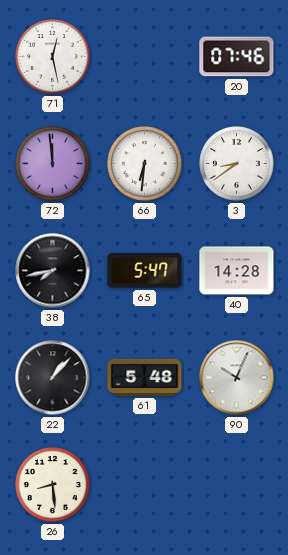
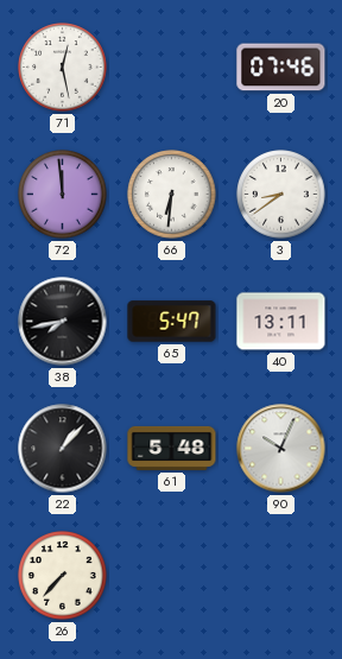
40: 14:28 -> 13:11 (281, 322)
26: 8:29 -> 7:37 (63, 576)
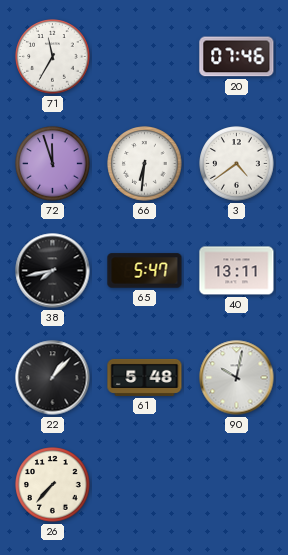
71: 12:28 -> 11:35 (53, 57)
72: 11:59 -> 11:57 (53, 164)
3: 8:39 -> 4:39 (237, 164)
90: 10:04 -> 10:02 (237, 378)
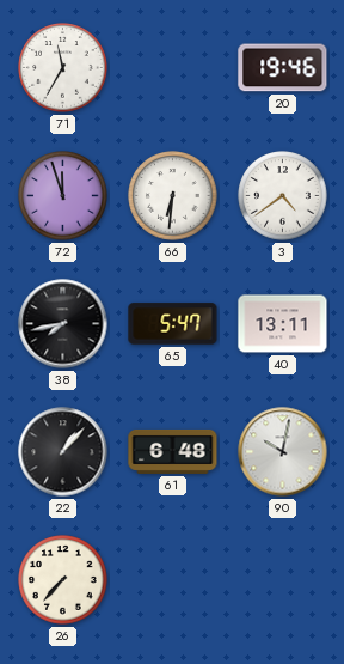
20: 07:46 -> 19:46 (283, 68)
61: 5:48 -> 6:48 (173, 451)
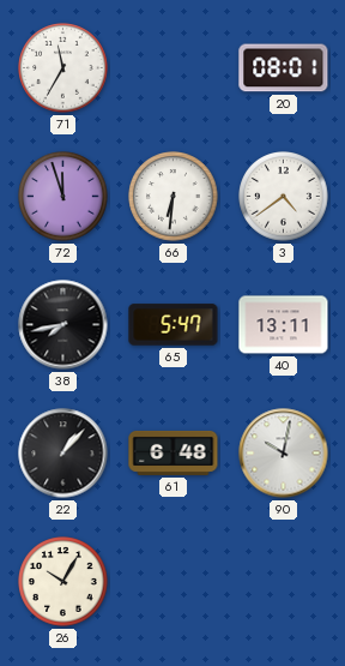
20: 19:46 -> 08:01 (284, 68)
26: 7:37 -> 10:05 (63, 582)
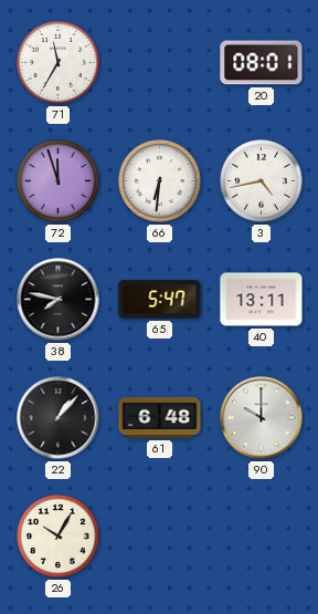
3: 4:39 -> 4:43 (262, 181)
38: 7:43 -> 7:47 (59, 300)
90: 10:02 -> 10:00 (262, 418)
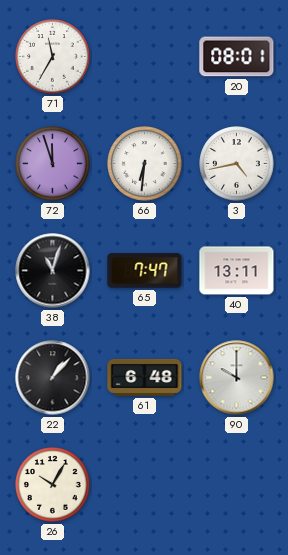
38: 7:47 -> 11:03 (53, 271)
65: 5:47 -> 7:47 (145, 271)
